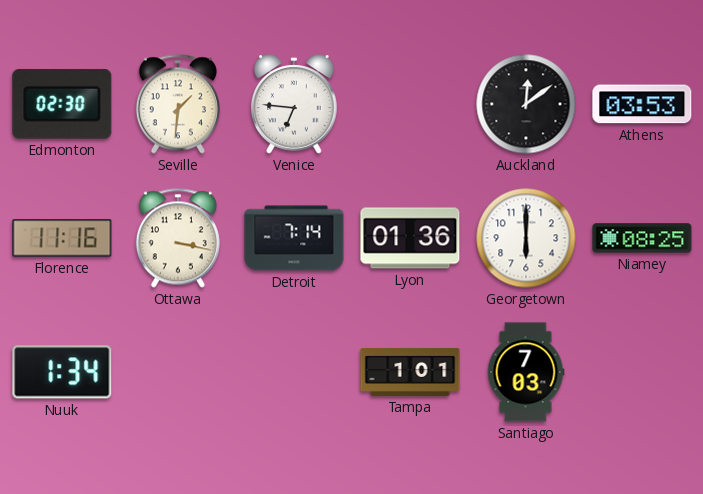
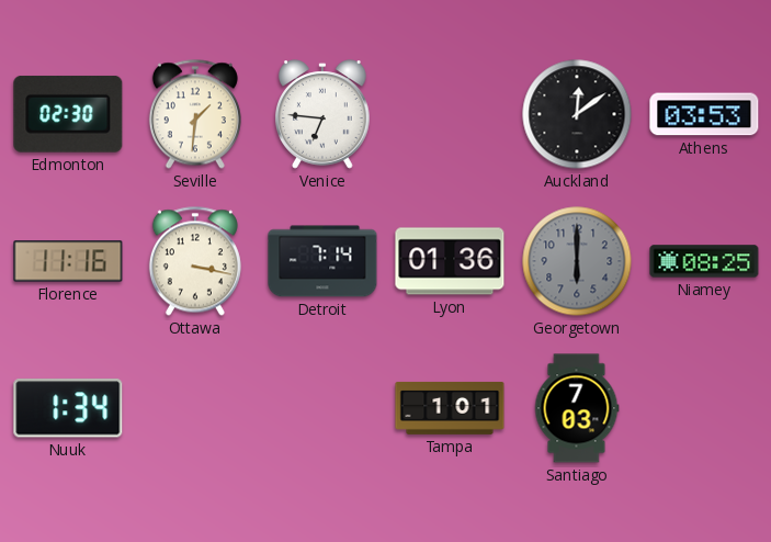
Georgetown dial: white -> grey (577, 261)
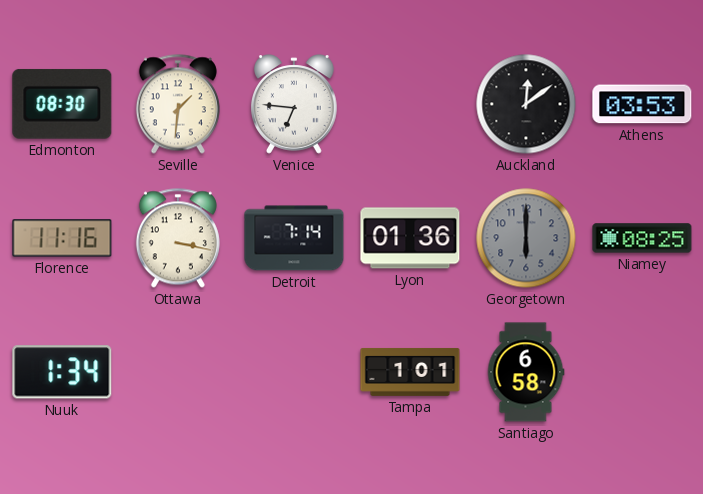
Edmonton: 02:30 -> 08:30 (62, 104)
Santiago: 7:03 -> 6:58 (526, 372)
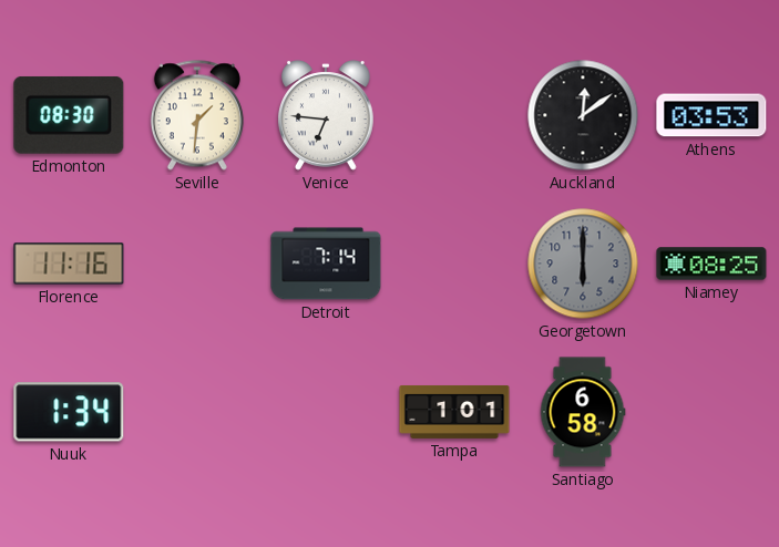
Ottawa: 3:17 -> none (178, 238)
Lyon: 01:36 -> none (410, 238)
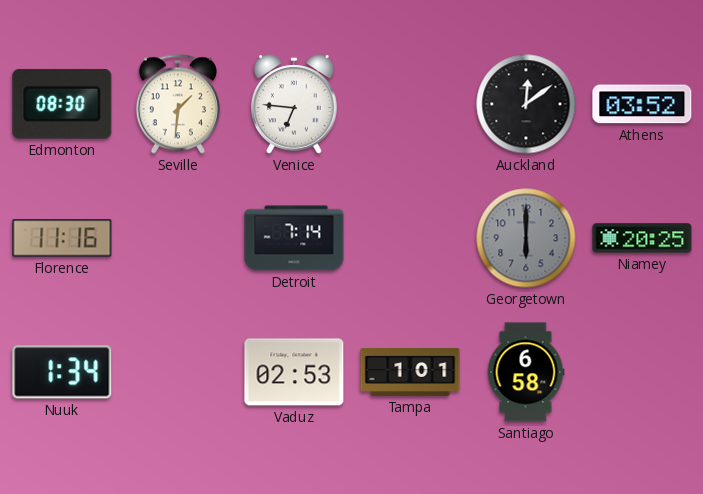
Athens: 03:53 -> 03:52 (642, 104)
Niamey: 08:25 -> 20:25 (642, 238)
Vaduz: none -> 02:53 (294, 372)
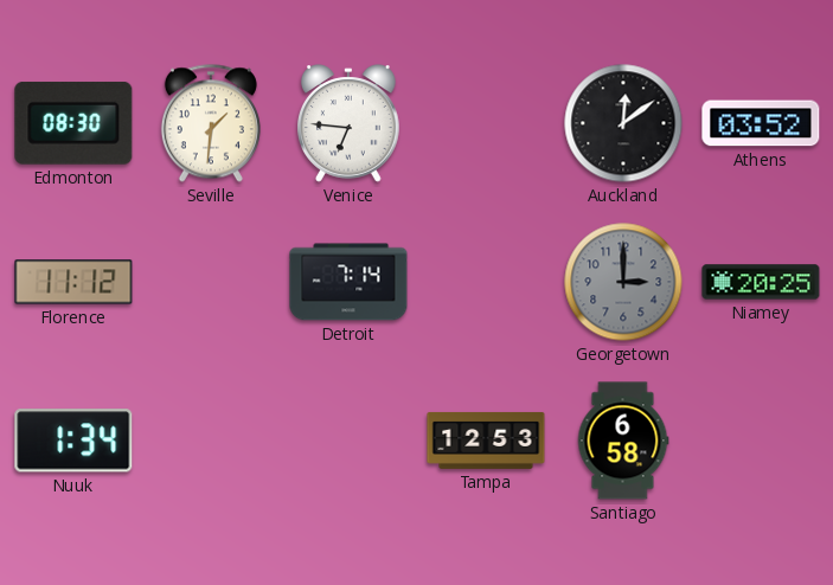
Florence: 11:16 -> 11:12 (73, 282)
Georgetown: 6:00 -> 3:00 (623, 282)
Vaduz: 02:53 -> none (294, 372)
Tampa: 1:01 -> 12:53 (486, 441)
